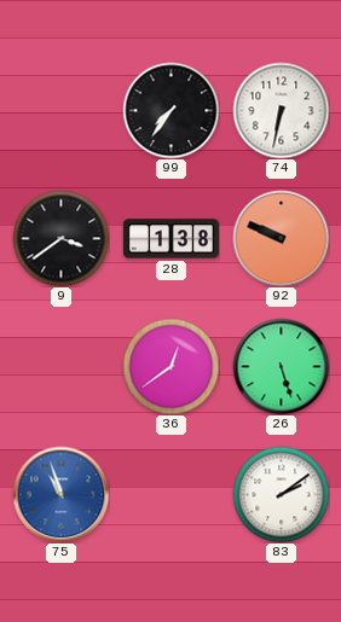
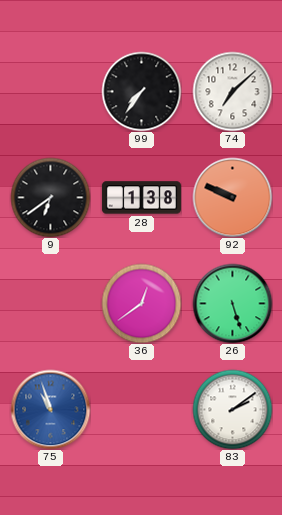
74: 6:32 -> 7:08 (232, 91)
9: 3:39 -> 6:39 (50, 197)
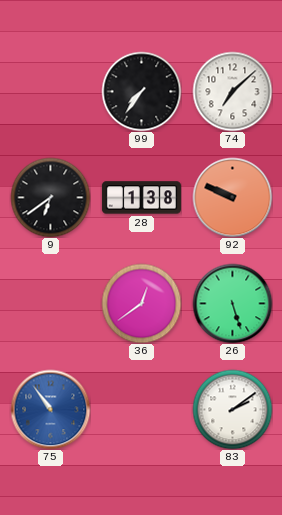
75: 10:57 -> 10:54 (50, 409)
